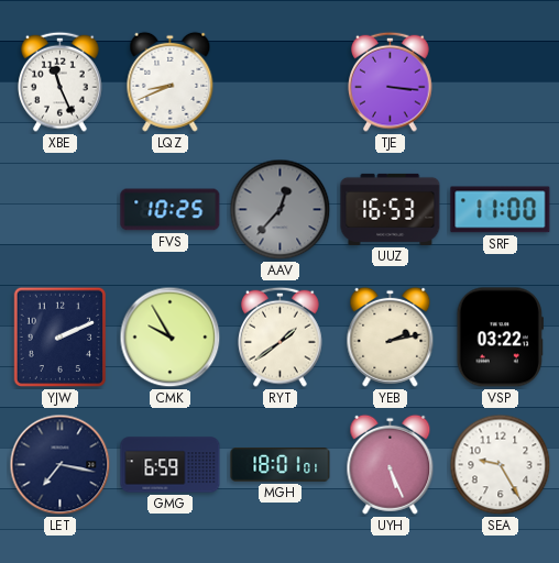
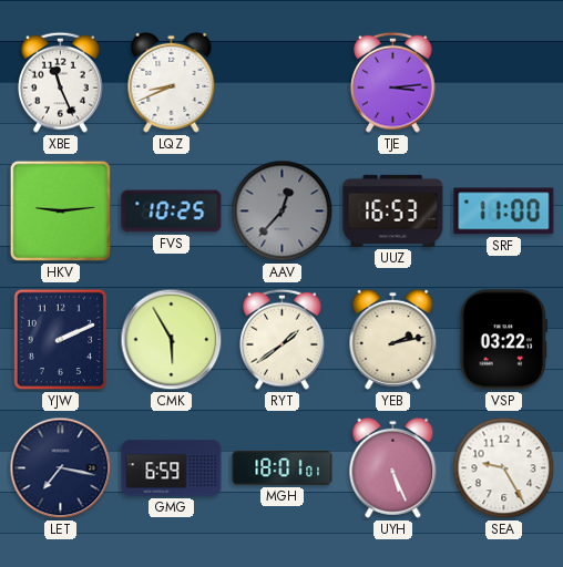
TJE: 3:16 -> 3:14 (393, 82)
HKV: none -> 9:14 (60, 210)
CMK: 9:55 -> 5:55 (172, 340)
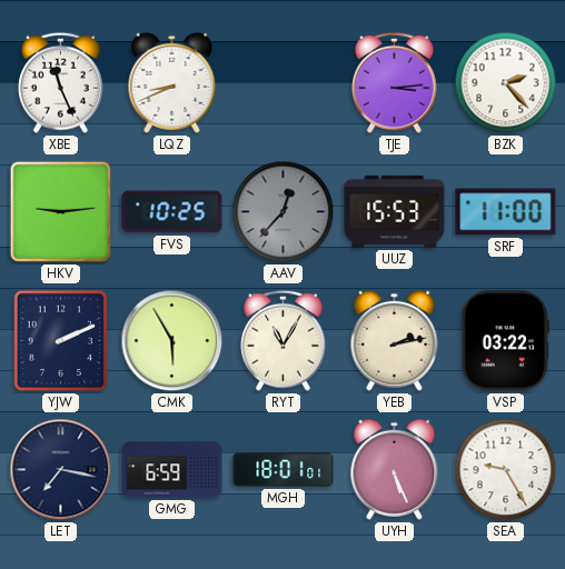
BZK: none -> 2:23 (506, 83)
UUZ: 16:53 -> 15:53 (395, 211)
RYT: 1:39 -> 11:05 (284, 340)
